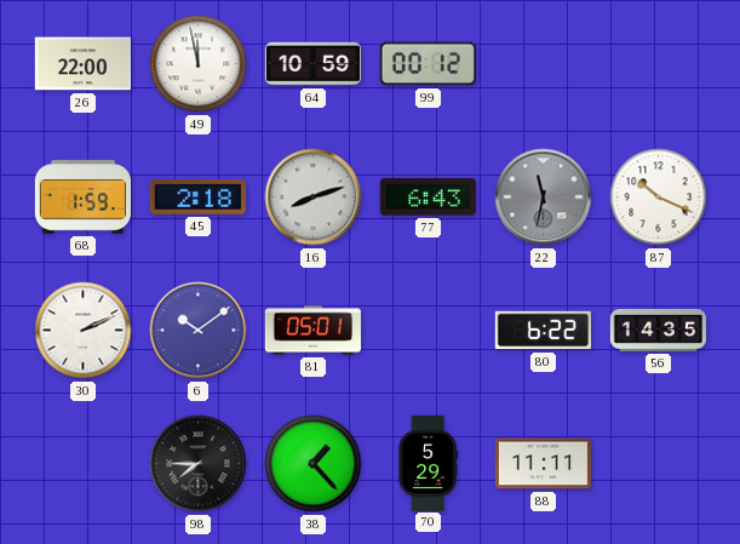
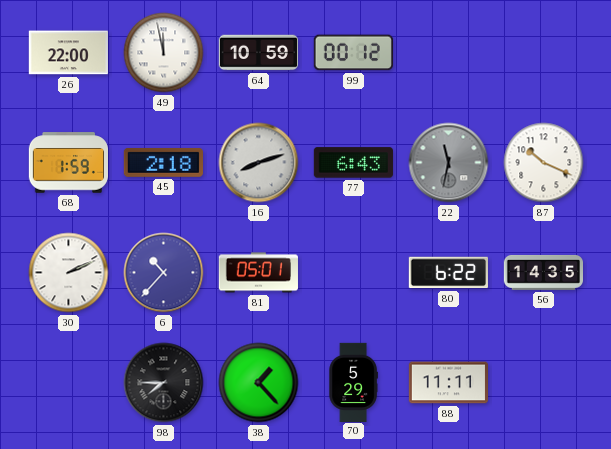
6: 10:09 -> 10:37 (164, 273)
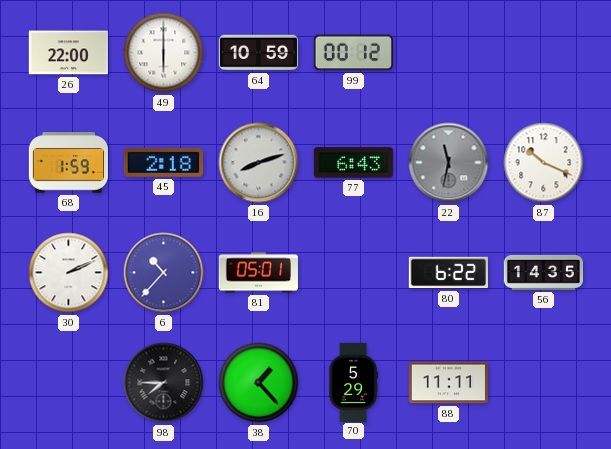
49: 11:58 -> 6:00 (164, 53)
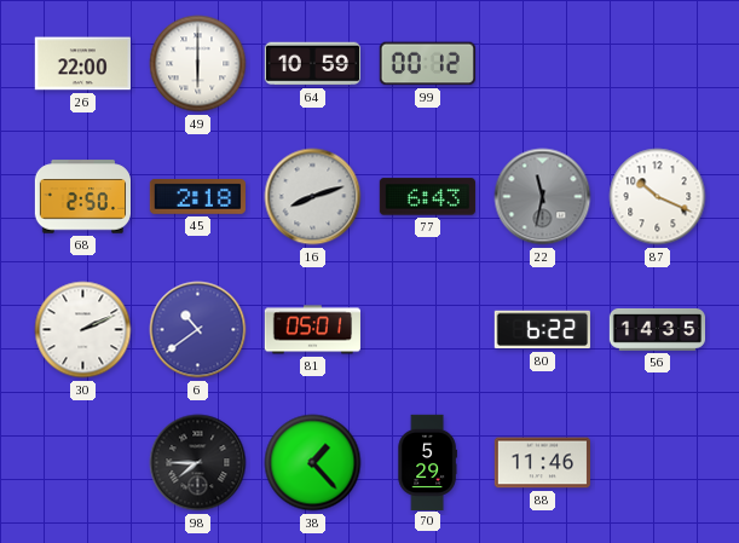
68: 1:59 -> 2:50 (82, 197)
6: 10:37 -> 10:39 (198, 330)
88: 11:11 -> 11:46 (542, 463)
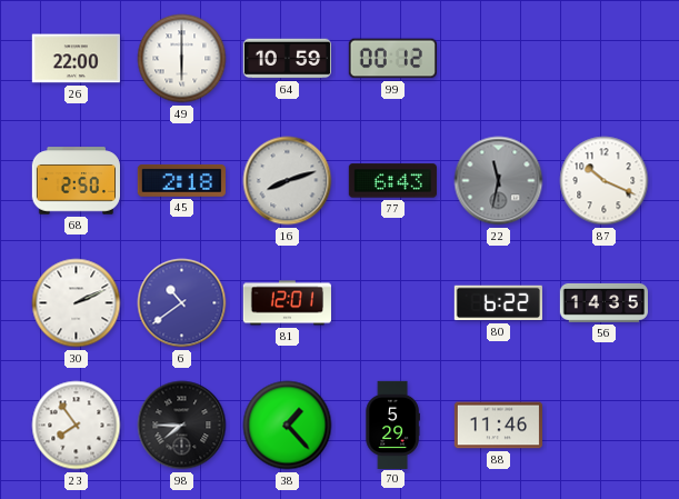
81: 05:01 -> 12:01 (287, 303)
23: none -> 7:54 (77, 426)
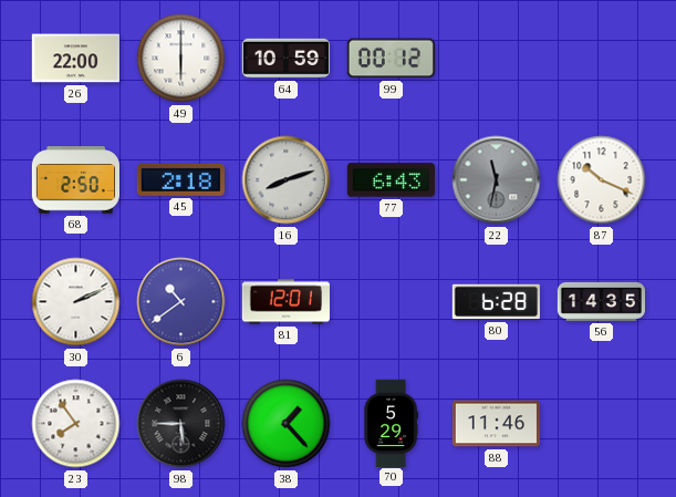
80: 6:22 -> 6:28 (496, 302)
98: 7:45 -> 5:45 (181, 424)
